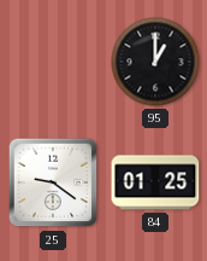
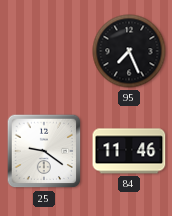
95: 1:00 -> 7:26 (129, 51)
84: 01:25 -> 11:46 (129, 151)
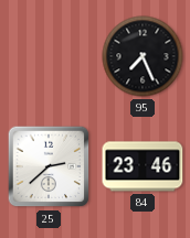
25: 9:21 -> 2:38 (49, 166)
84: 11:46 -> 23:46 (142, 166)
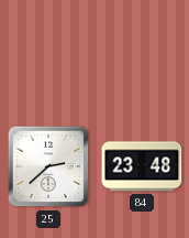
95: 7:26 -> none (142, 56)
84: 23:46 -> 23:48 (142, 166)
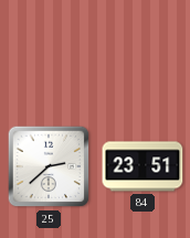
84: 23:48 -> 23:51 (142, 166)
